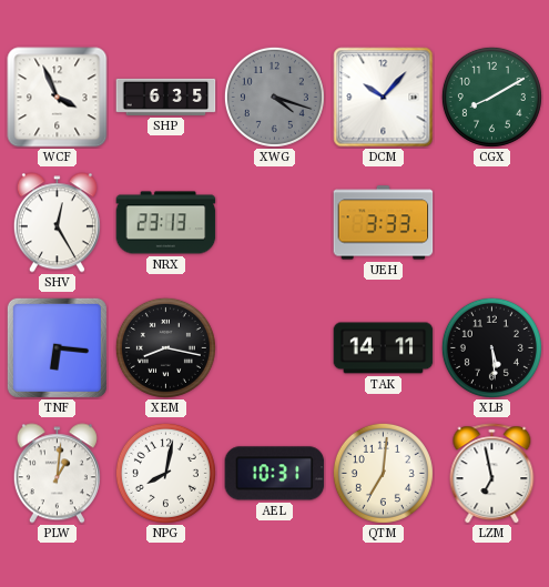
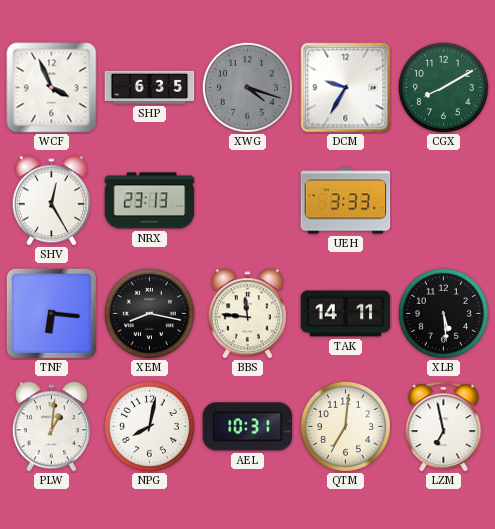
DCM: 10:07 -> 9:35 (346, 88)
BBS: none -> 11:46 (247, 314)
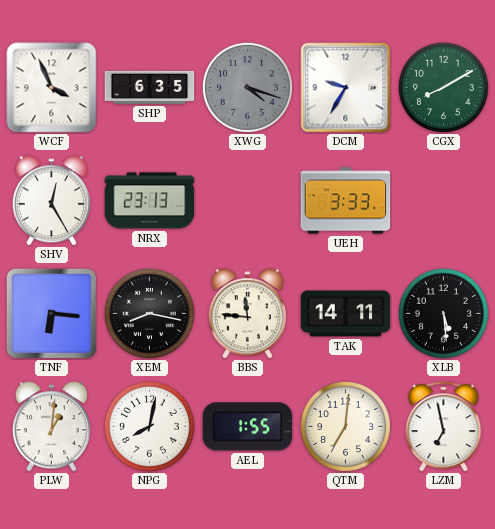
AEL: 10:31 -> 1:55 (248, 427)
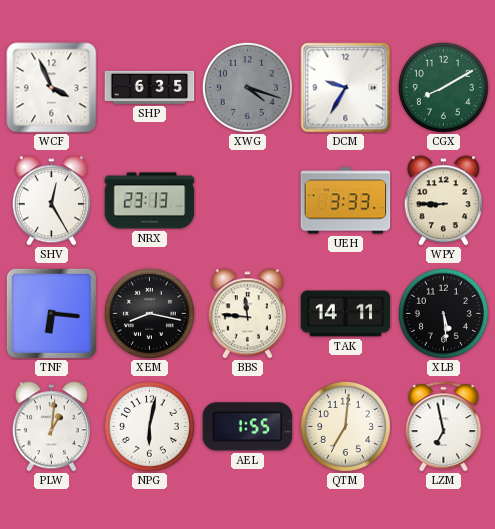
WPY: none -> 8:45 (443, 201)
NPG: 8:02 -> 6:02 (149, 426)
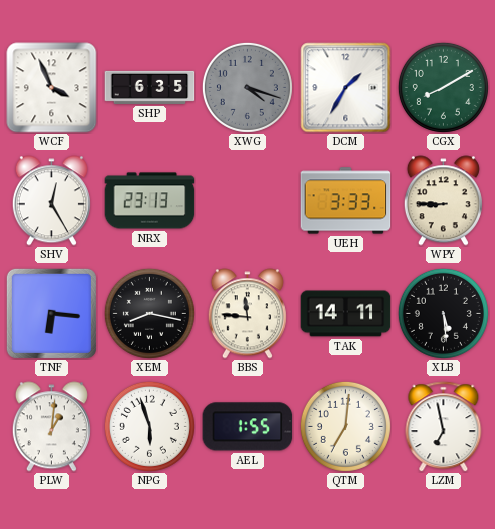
DCM: 9:35 -> 1:35 (346, 88)
NPG: 6:02 -> 5:57 (149, 426)
